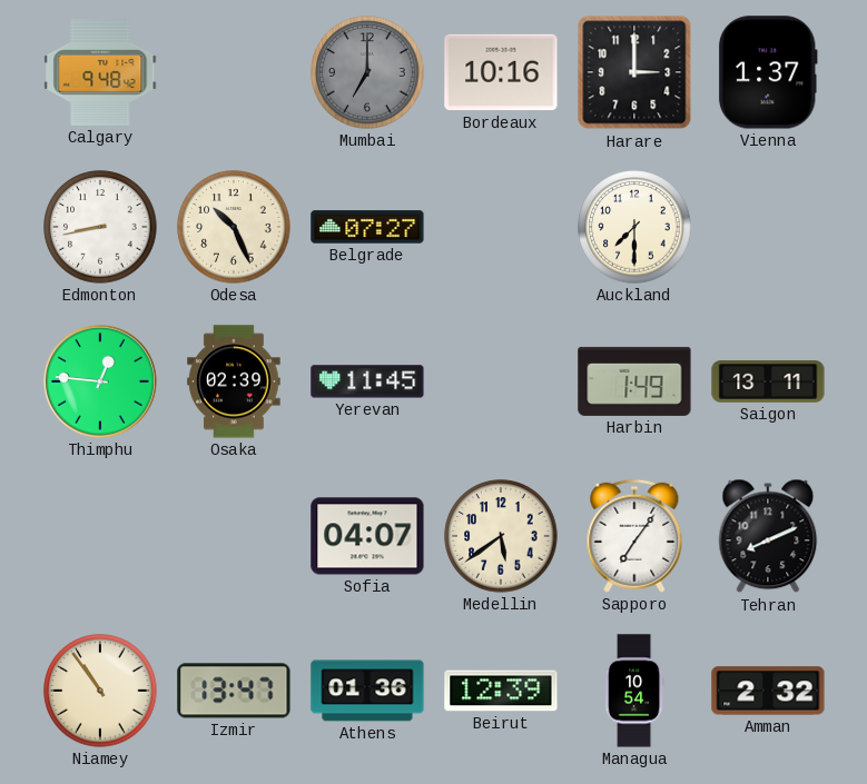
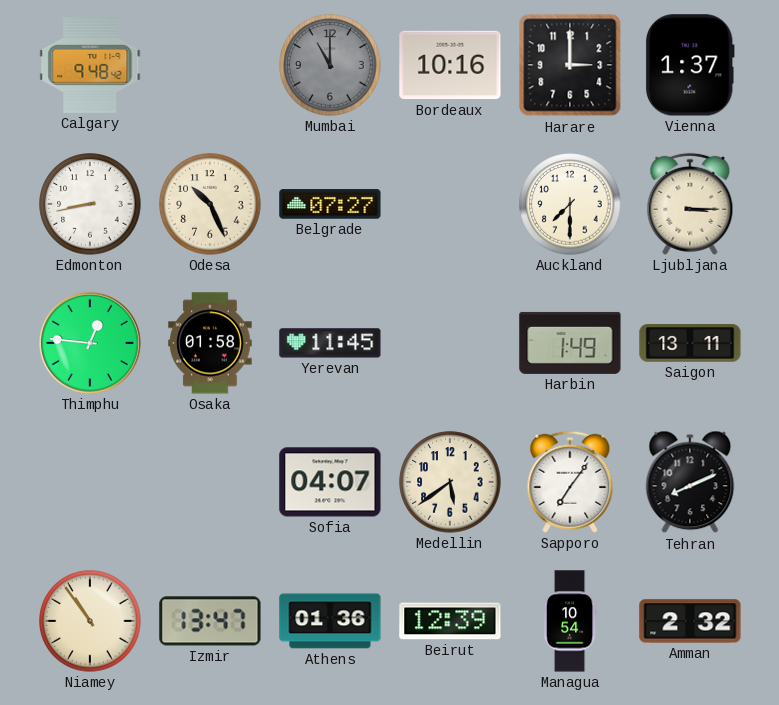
Mumbai: 7:00 -> 11:00 (330, 65)
Ljubljana: none -> 3:15 (690, 204)
Osaka: 02:39 -> 01:58 (210, 343)
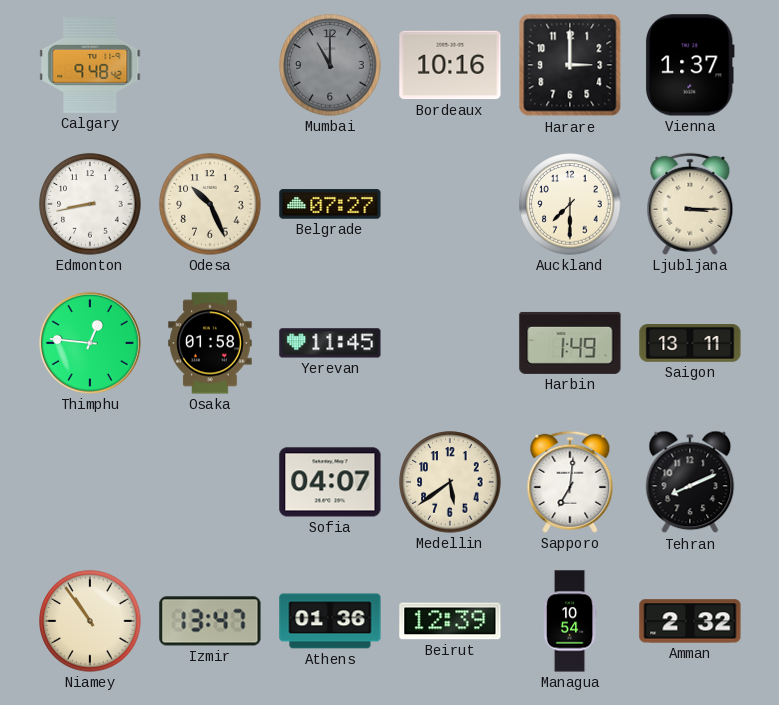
Sapporo: 7:06 -> 7:01 (570, 482)
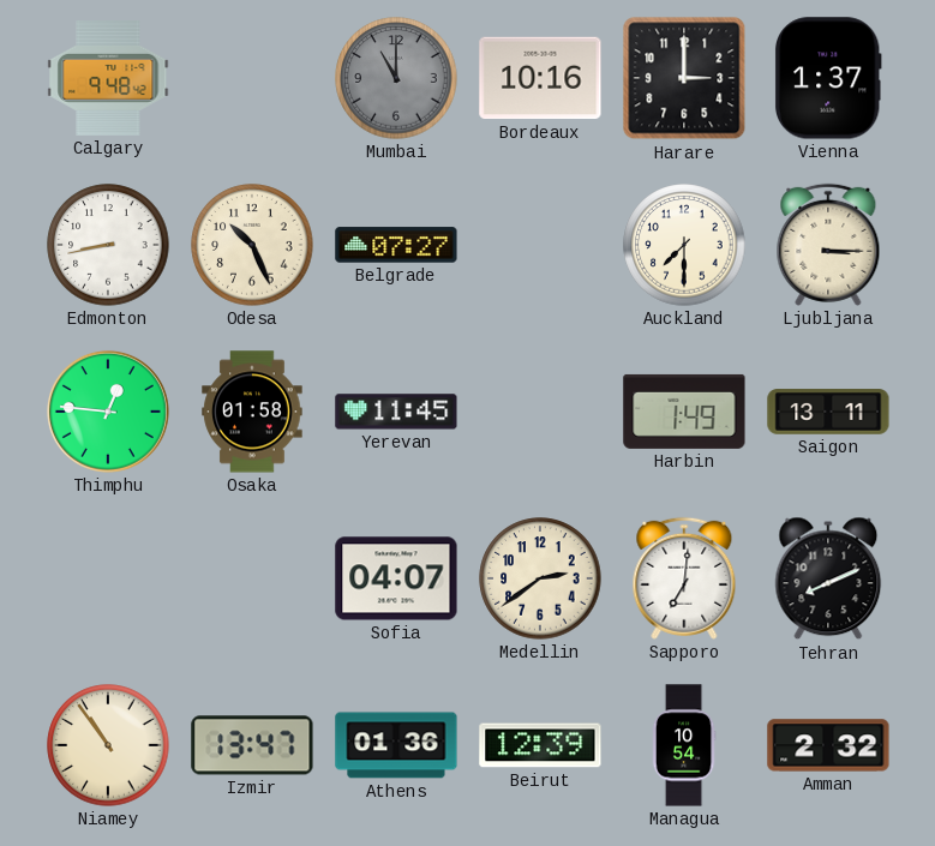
Medellin: 5:39 -> 2:39 (540, 578)
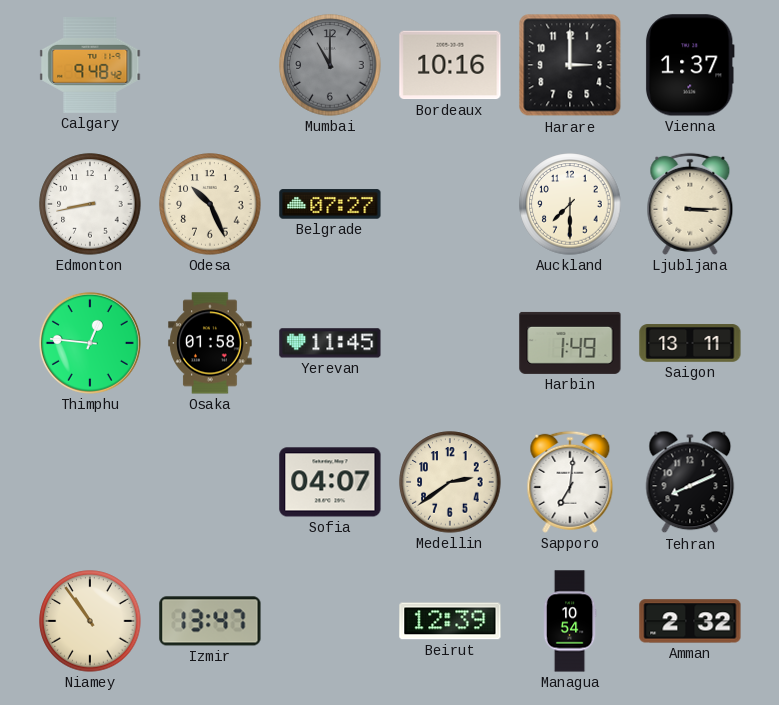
Athens: 01:36 -> none (396, 745)
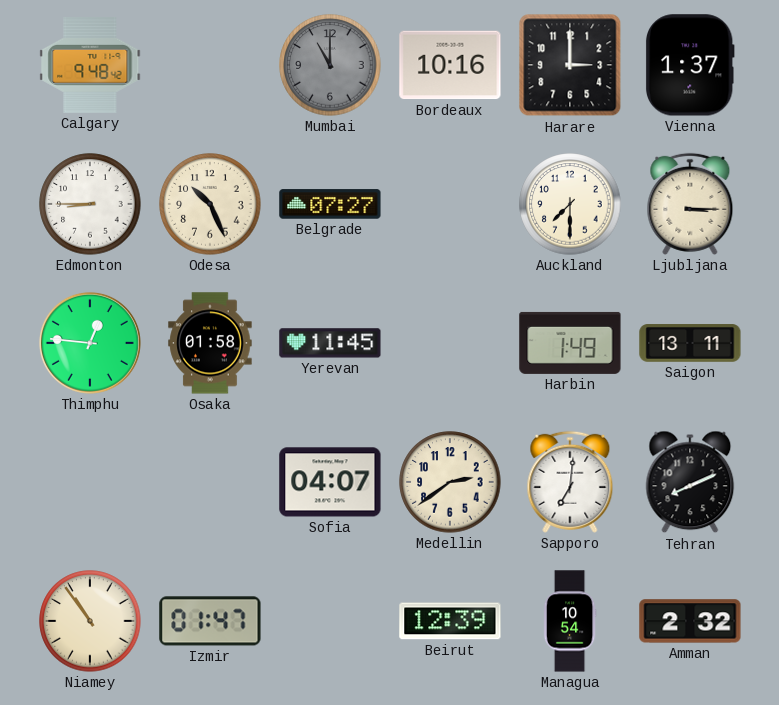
Edmonton: 8:43 -> 8:45 (90, 204)
Izmir: 13:47 -> 01:47 (210, 621)
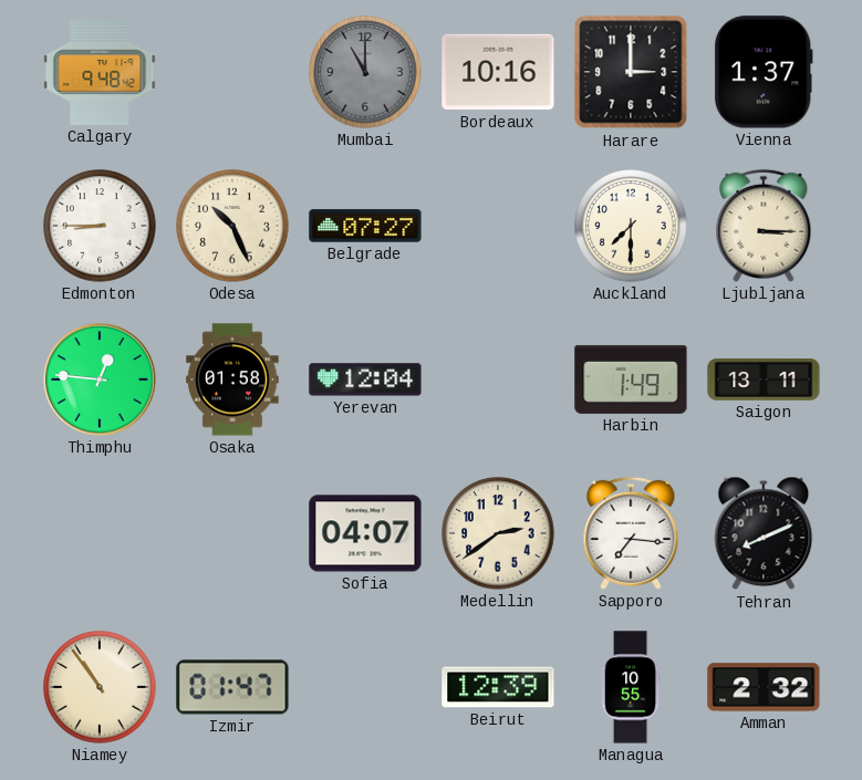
Yerevan: 11:45 -> 12:04 (365, 379)
Sapporo: 7:01 -> 7:16 (631, 533)
Managua: 10:54 -> 10:55 (631, 687)
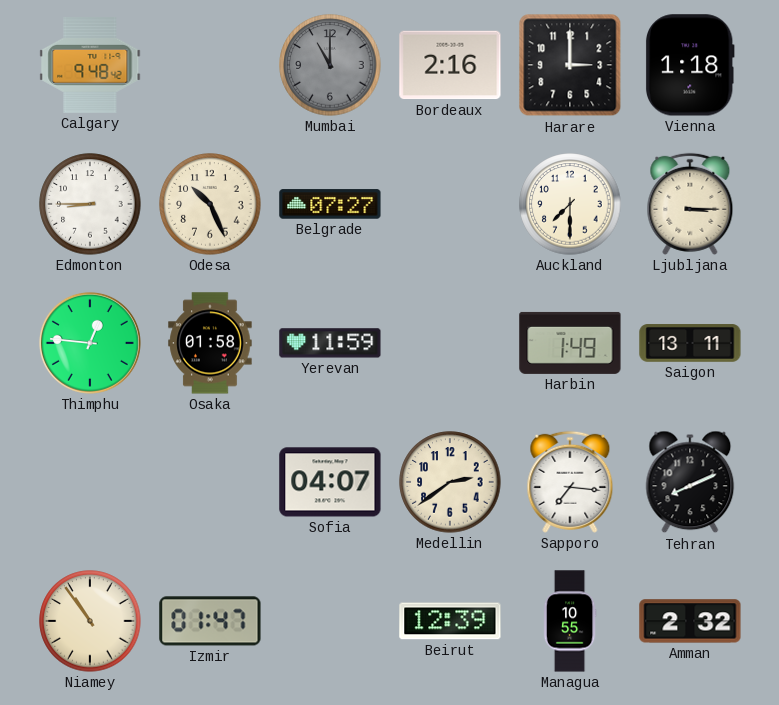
Bordeaux: 10:16 -> 2:16 (450, 65)
Vienna: 1:37 -> 1:18 (690, 65)
Yerevan: 12:04 -> 11:59 (330, 343)
